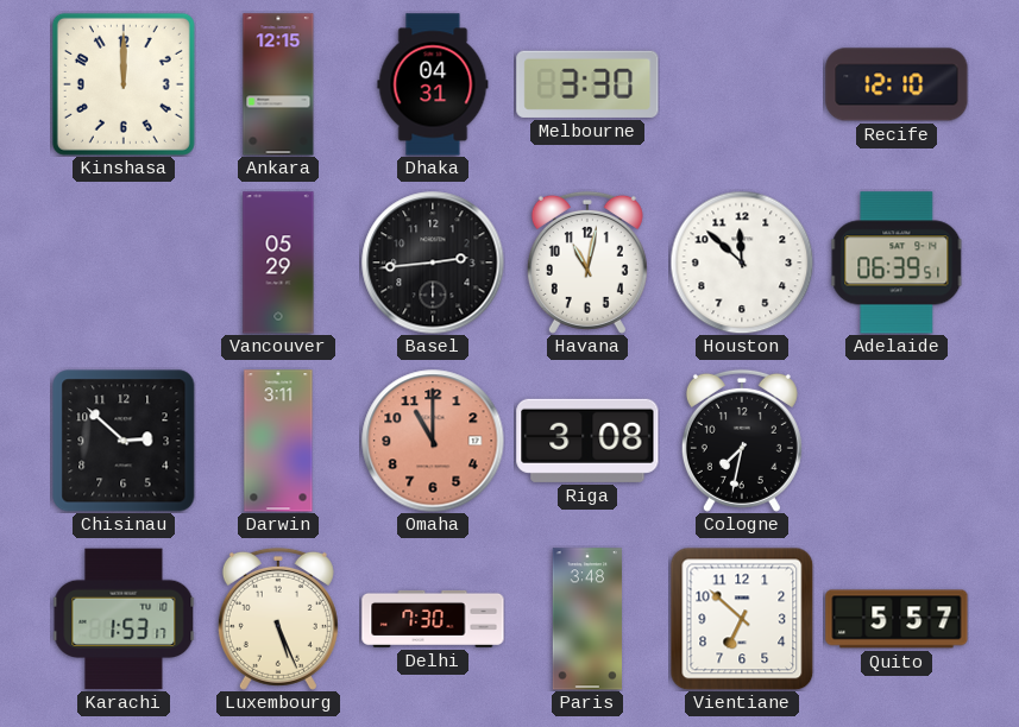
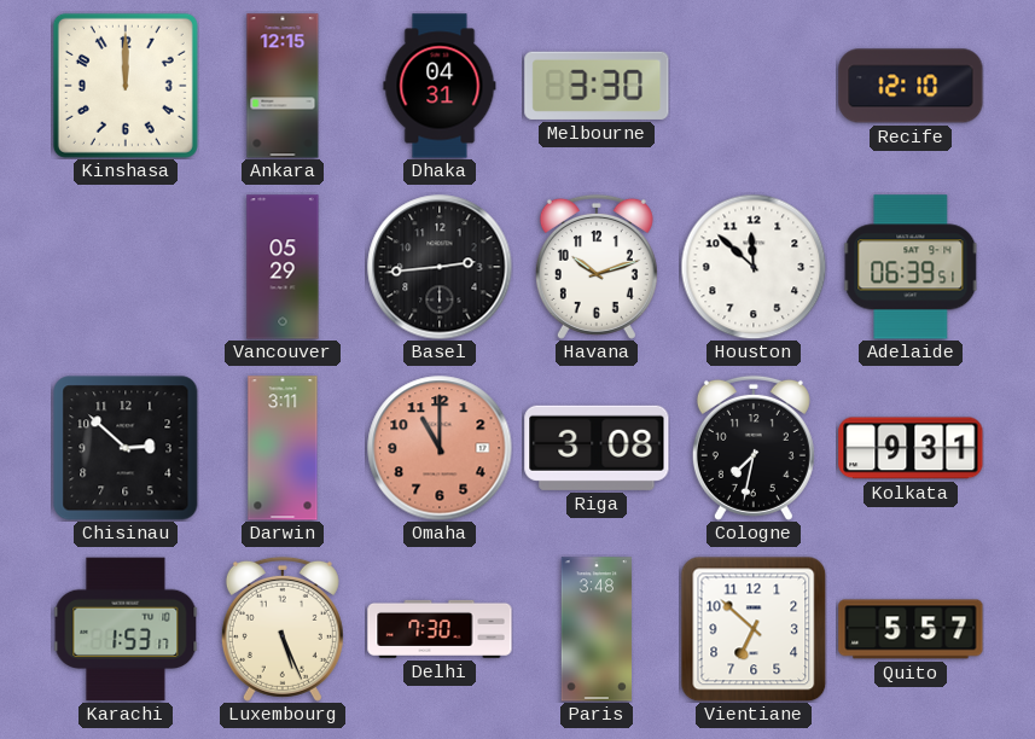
Havana: 11:02 -> 10:12 (597, 267)
Kolkata: none -> 9:31 (911, 448)
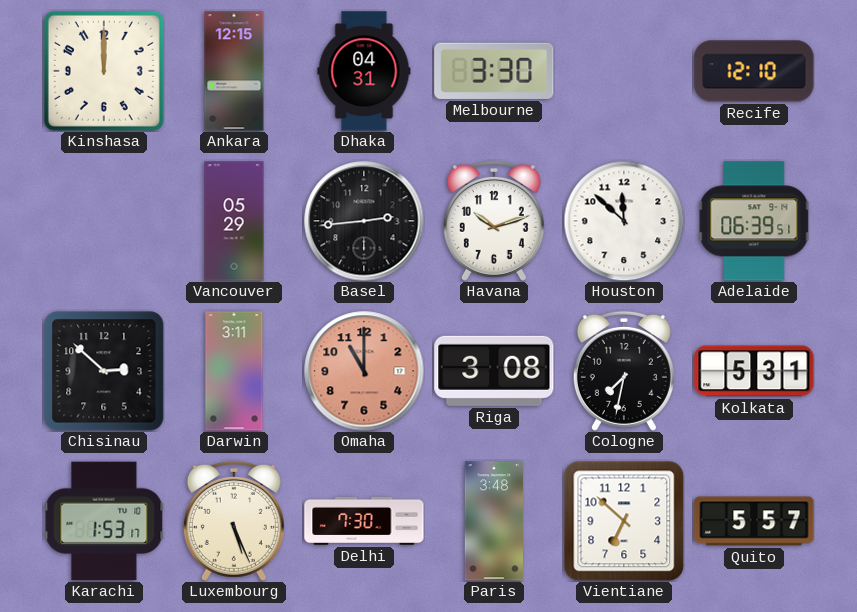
Kolkata: 9:31 -> 5:31 (754, 371)
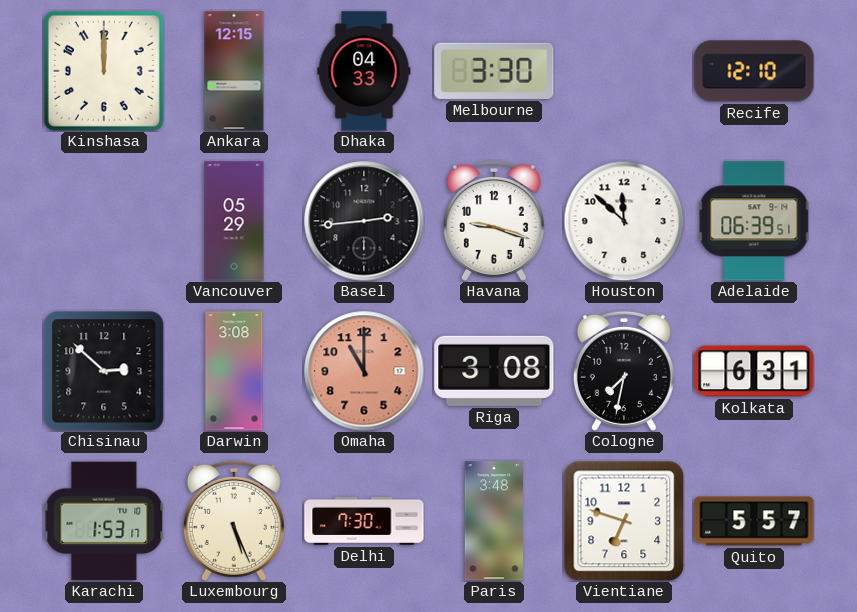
Dhaka: 04:31 -> 04:33 (364, 71)
Havana: 10:12 -> 9:18 (494, 221)
Darwin: 3:11 -> 3:08 (234, 371)
Kolkata: 5:31 -> 6:31 (754, 371)
Vientiane: 6:52 -> 6:48 (624, 521)
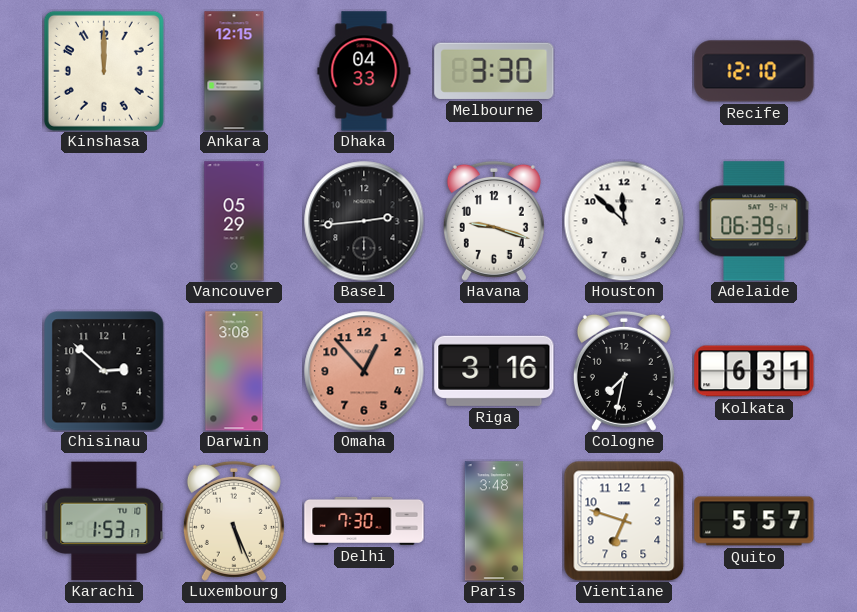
Omaha: 11:00 -> 12:53 (364, 371)
Riga: 3:08 -> 3:16 (494, 371)
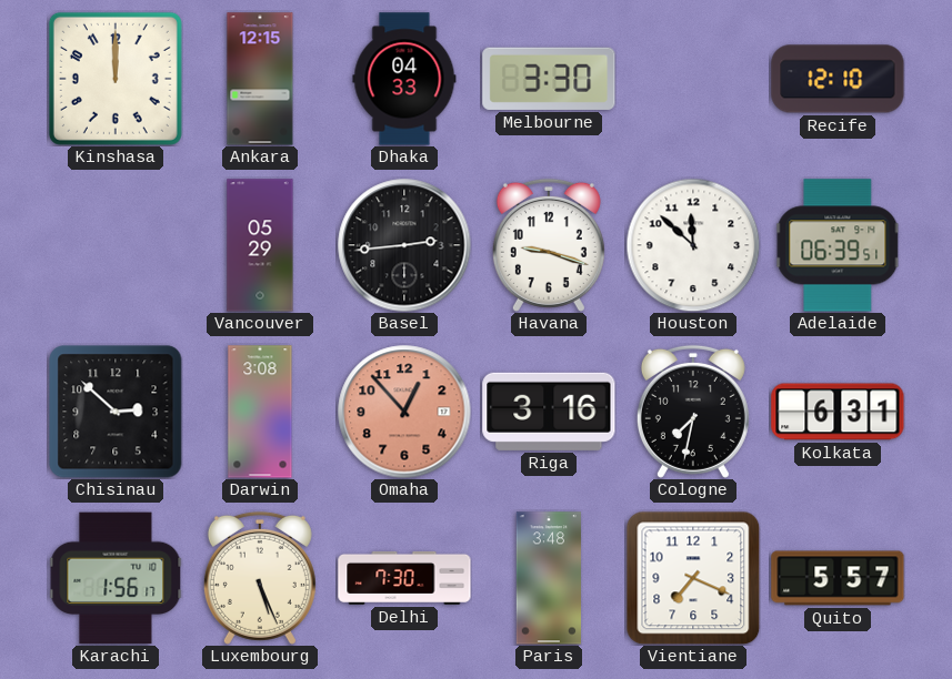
Karachi: 1:53 -> 1:56 (116, 578)
Vientiane: 6:48 -> 7:19 (693, 578)
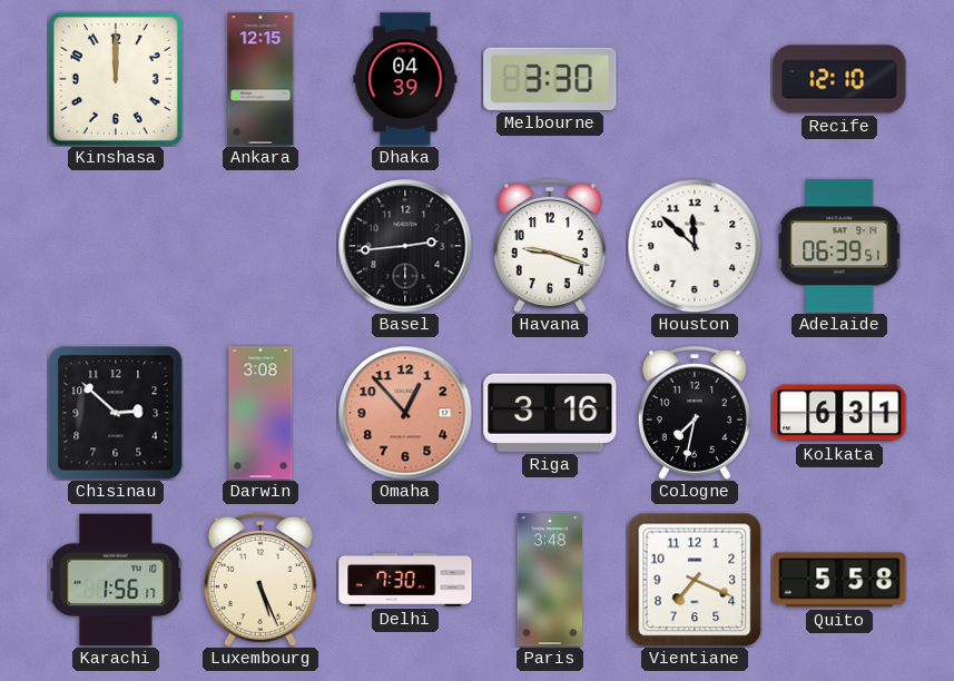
Dhaka: 04:33 -> 04:39 (405, 79)
Vancouver: 05:29 -> none (260, 245)
Quito: 5:57 -> 5:58 (839, 580)
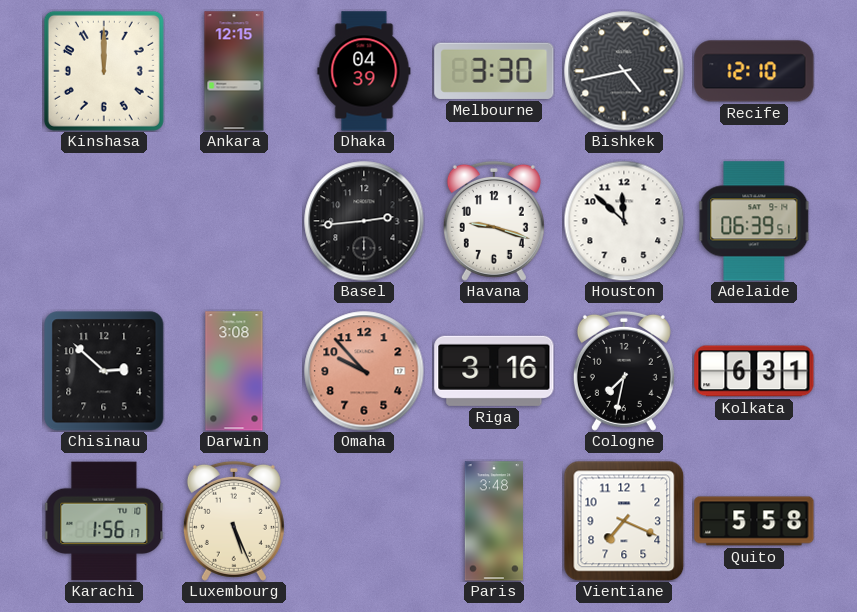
Bishkek: none -> 4:43 (624, 71)
Omaha: 12:53 -> 9:53 (364, 371)
Delhi: 7:30 -> none (405, 580)
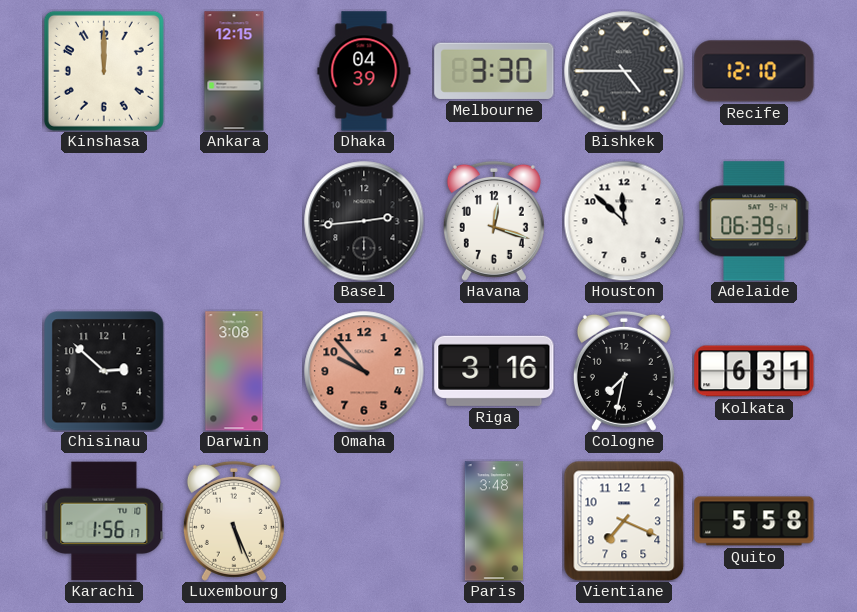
Bishkek: 4:43 -> 4:45 (624, 71)
Havana: 9:18 -> 12:18 (494, 221)
